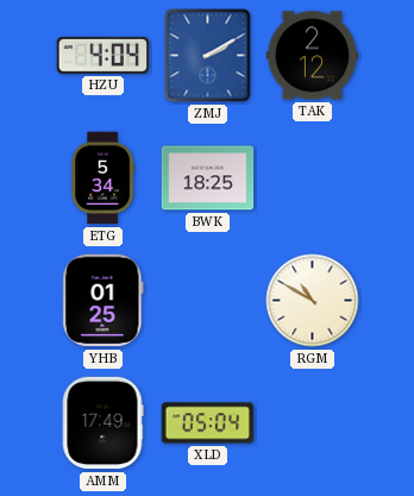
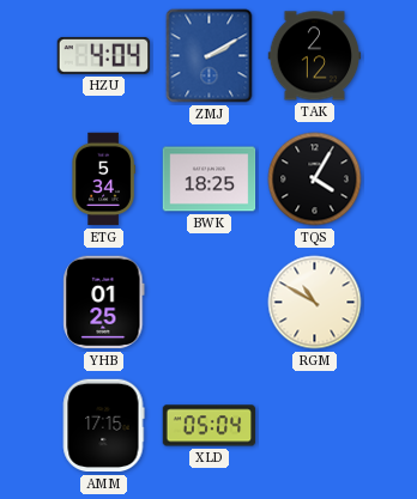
TQS: none -> 4:05 (315, 179)
AMM: 17:49 -> 17:15 (103, 426)
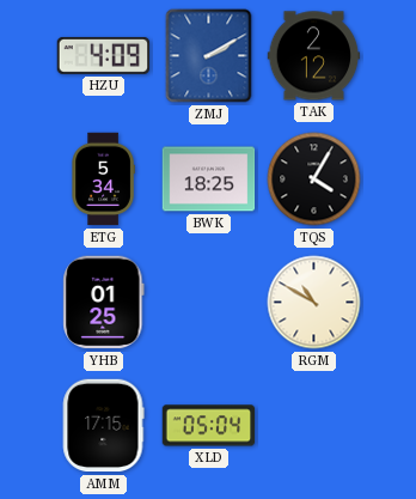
HZU: 4:04 -> 4:09 (104, 55)
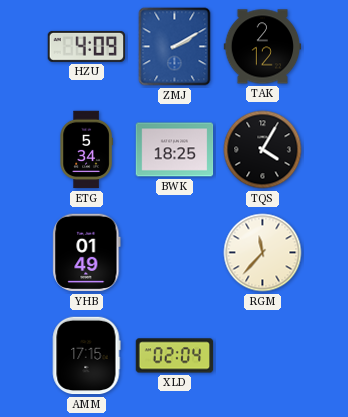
YHB: 01:25 -> 01:49 (87, 253)
RGM: 10:50 -> 11:37 (263, 253)
XLD: 05:04 -> 02:04 (175, 356)
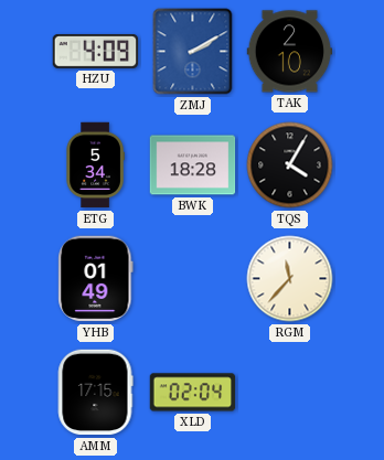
TAK: 2:12 -> 2:10 (290, 52)
BWK: 18:25 -> 18:28 (193, 165)
